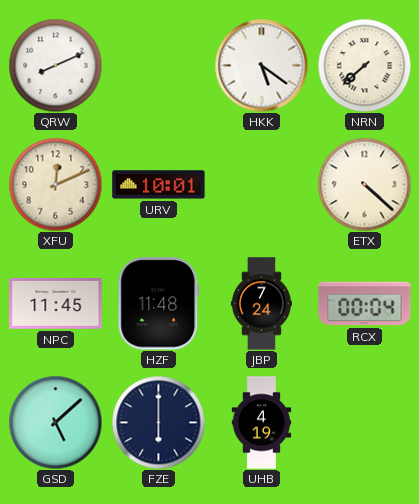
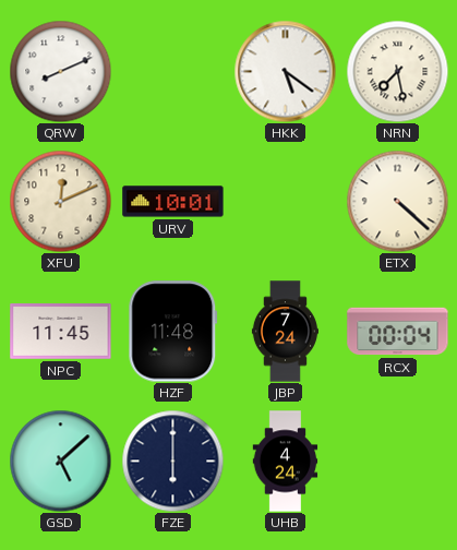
NRN: 7:38 -> 7:28 (397, 71)
UHB: 4:19 -> 4:24 (286, 462)
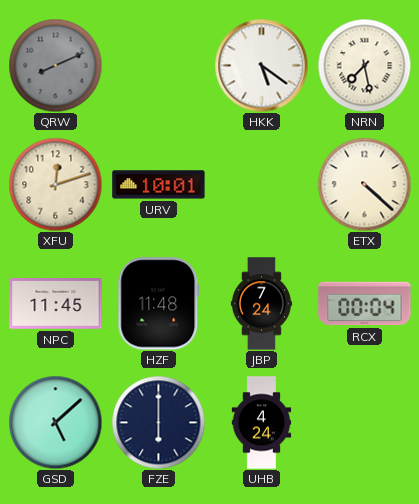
QRW dial: white -> grey (55, 65)
XFU: 12:11 -> 12:12 (55, 184)
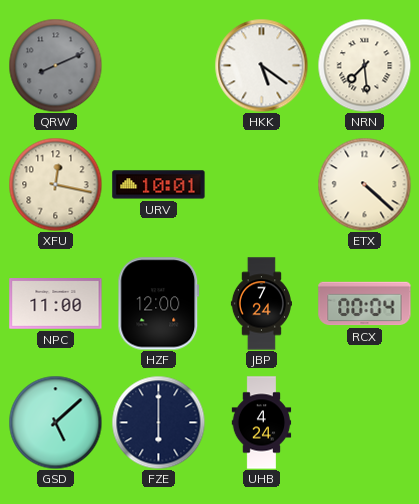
NRN: 7:28 -> 7:29 (364, 65)
XFU: 12:12 -> 12:17 (55, 184)
NPC: 11:45 -> 11:00 (56, 304)
HZF: 11:48 -> 12:00 (159, 304)
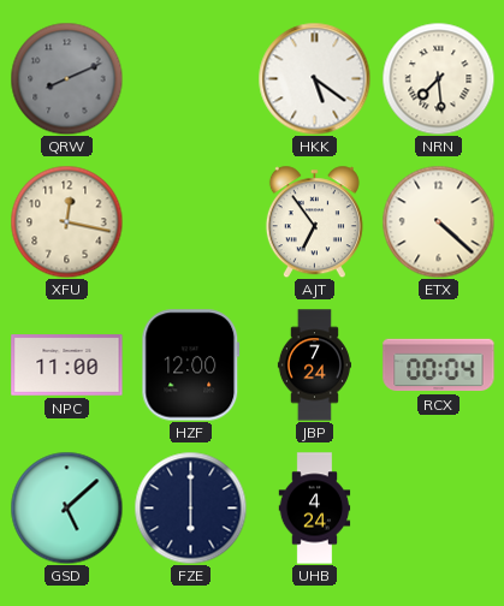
URV: 10:01 -> none (159, 185)
AJT: none -> 6:54 (314, 221)
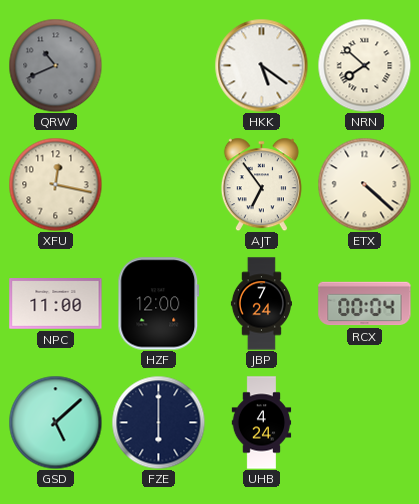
QRW: 8:11 -> 10:41 (55, 65)
NRN: 7:29 -> 7:52 (364, 65)
